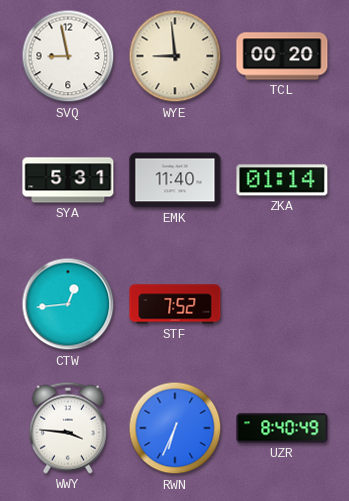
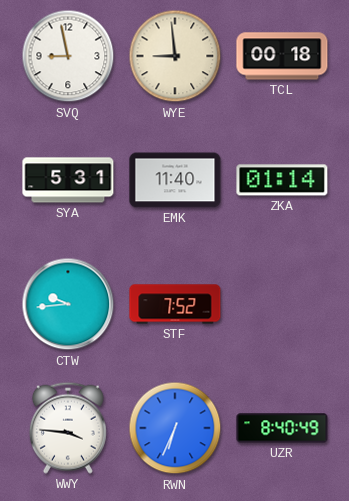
TCL: 00:20 -> 00:18 (282, 56)
CTW: 12:44 -> 9:44 (68, 304)
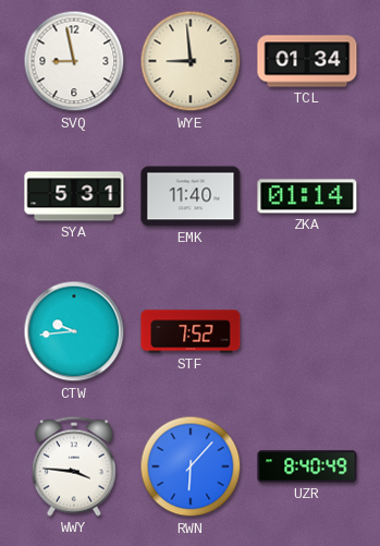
TCL: 00:18 -> 01:34 (307, 61)
RWN: 6:34 -> 6:07 (191, 466)
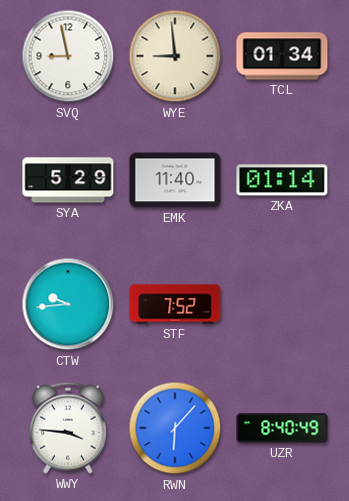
SYA: 5:31 -> 5:29 (68, 180)
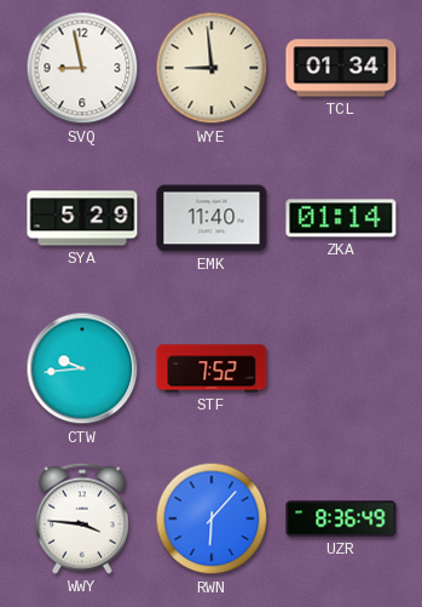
UZR: 8:40 -> 8:36 (341, 519)
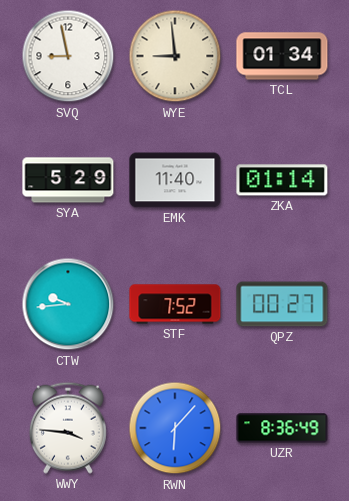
QPZ: none -> 00:27 (282, 304)
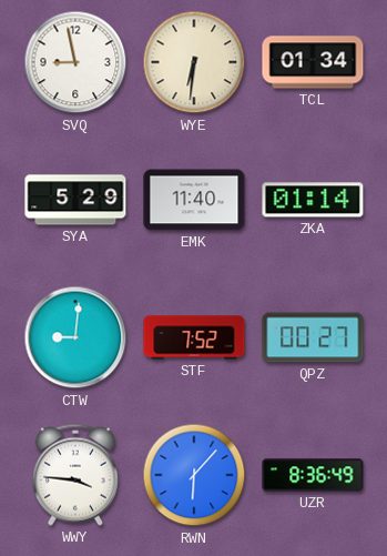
WYE: 8:59 -> 6:31 (194, 62)
CTW: 9:44 -> 9:01 (75, 337)
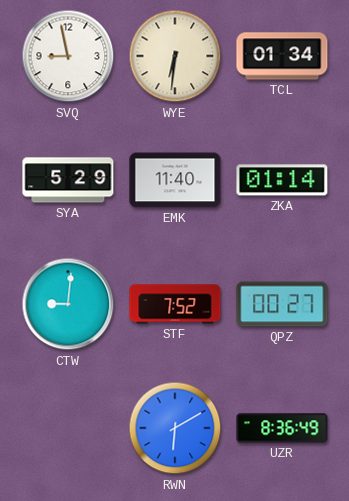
WWY: 3:46 -> none (75, 475)
RWN: 6:07 -> 6:10 (175, 428)
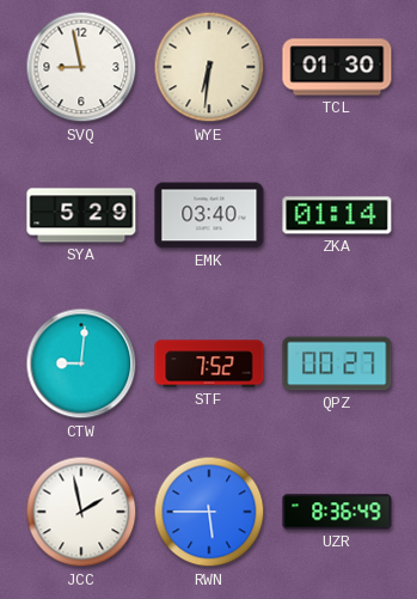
TCL: 01:34 -> 01:30 (337, 67)
EMK: 11:40 -> 03:40 (209, 215)
JCC: none -> 1:58 (81, 512)
RWN: 6:10 -> 5:45 (209, 512)
